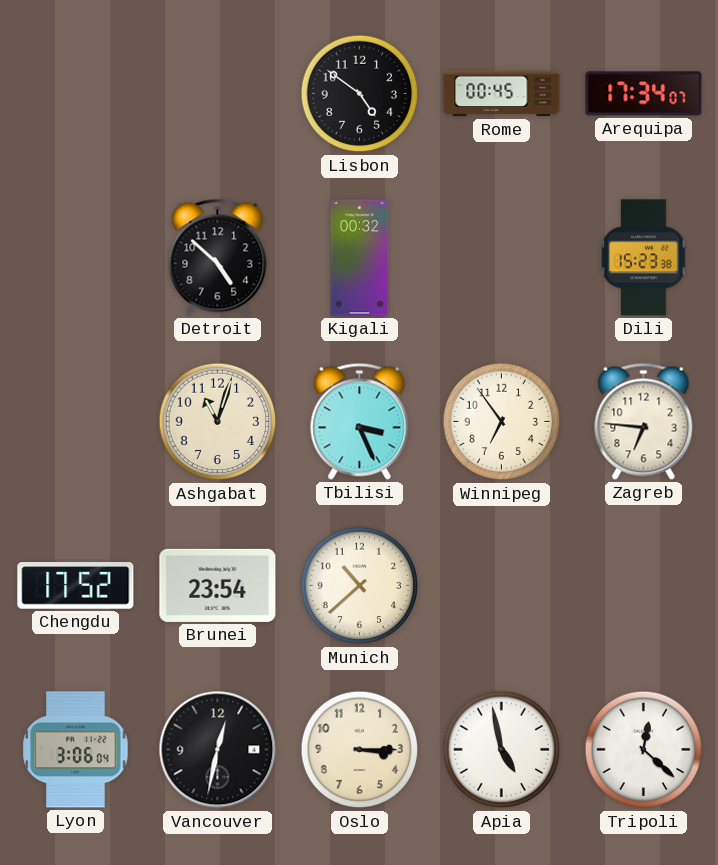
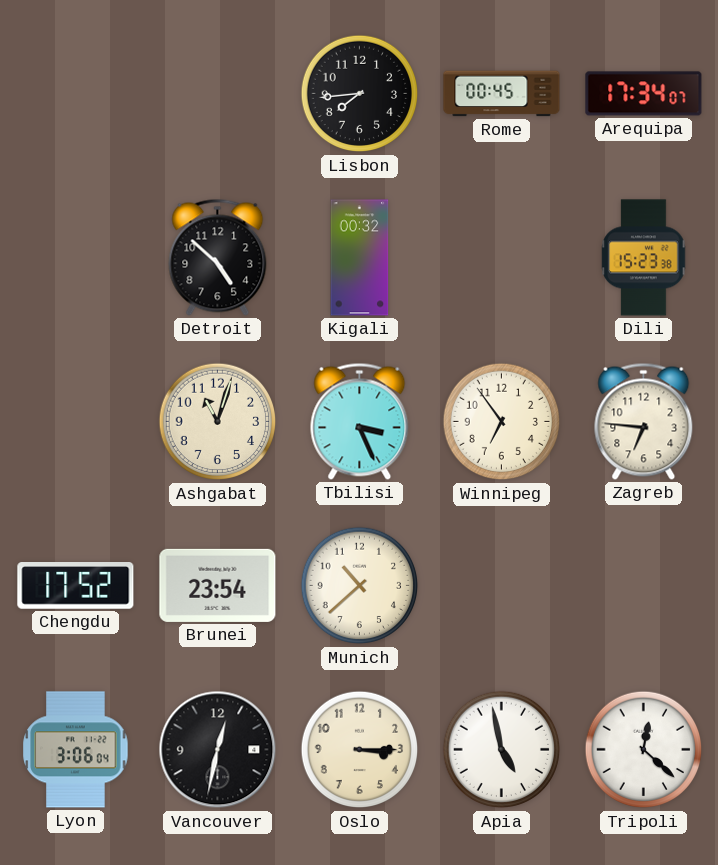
Lisbon: 4:51 -> 7:44 (360, 94)
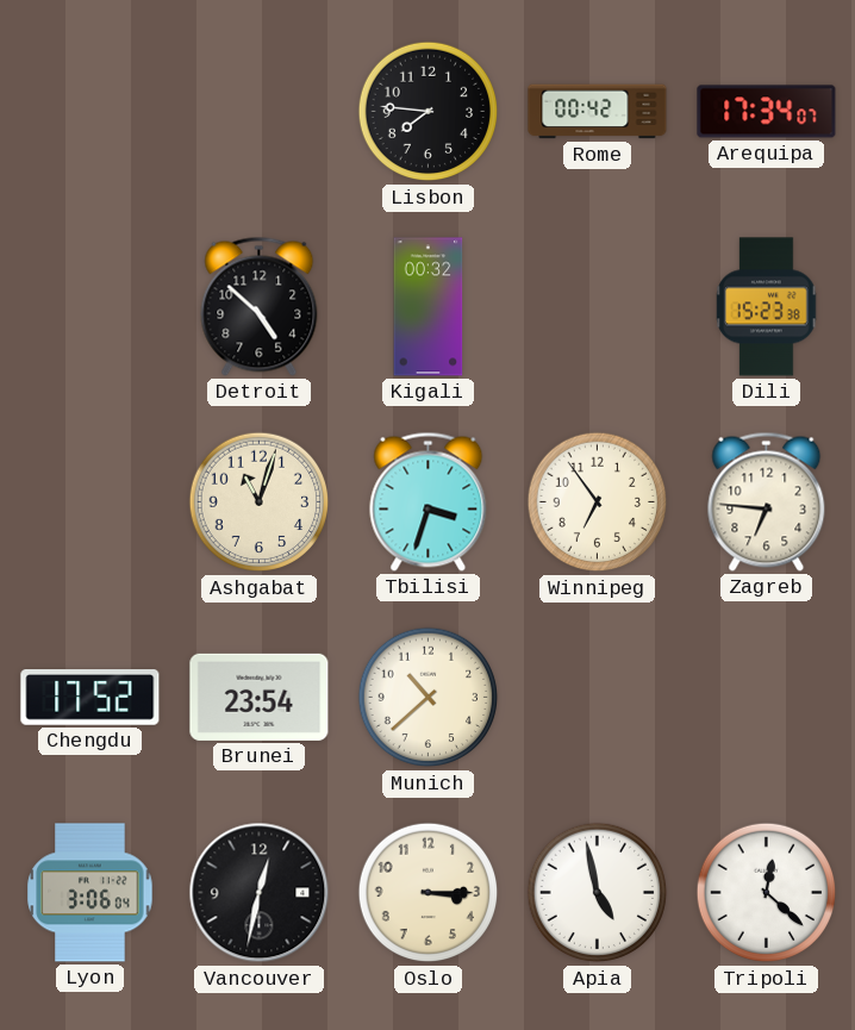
Lisbon: 7:44 -> 7:46 (429, 112)
Rome: 00:45 -> 00:42 (598, 112)
Tbilisi: 3:26 -> 3:33 (429, 501)
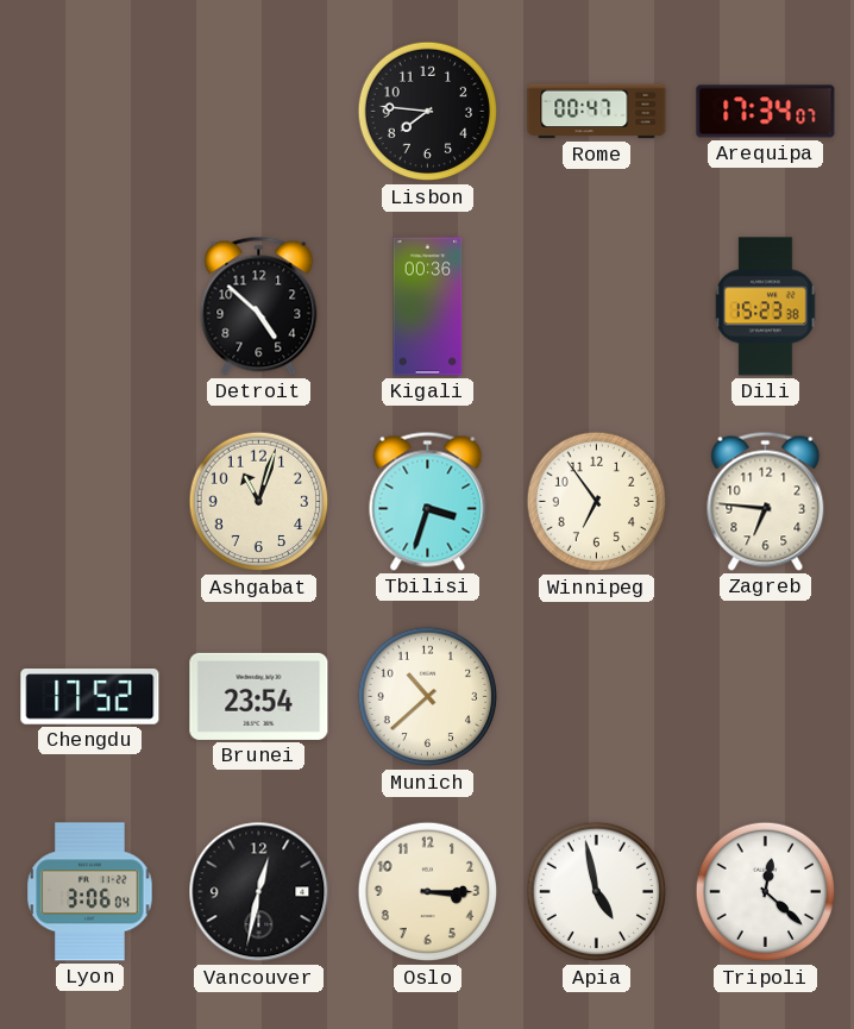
Rome: 00:42 -> 00:47 (597, 112)
Kigali: 00:32 -> 00:36 (428, 307)
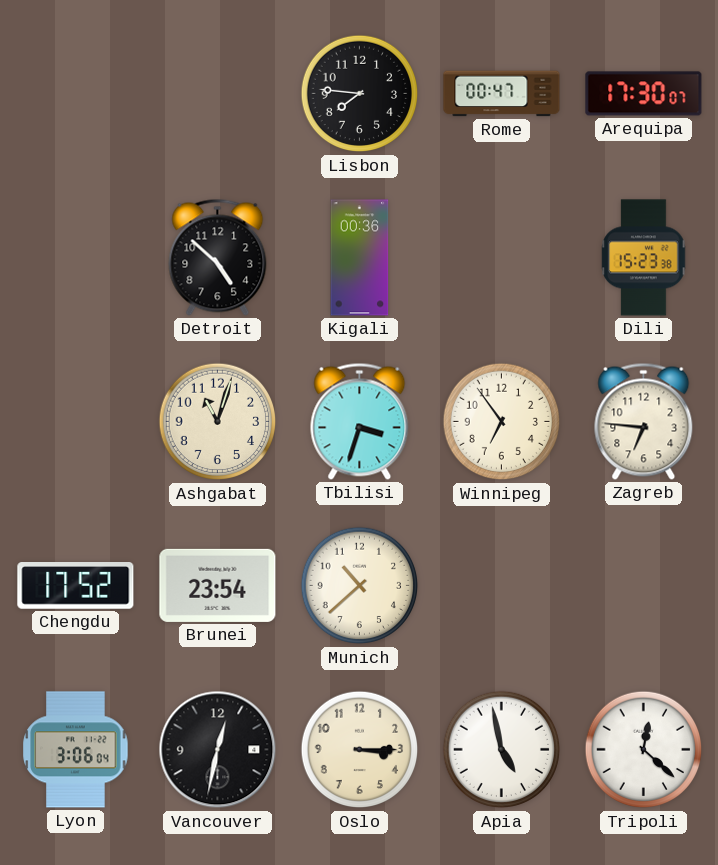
Arequipa: 17:34 -> 17:30 (644, 94)
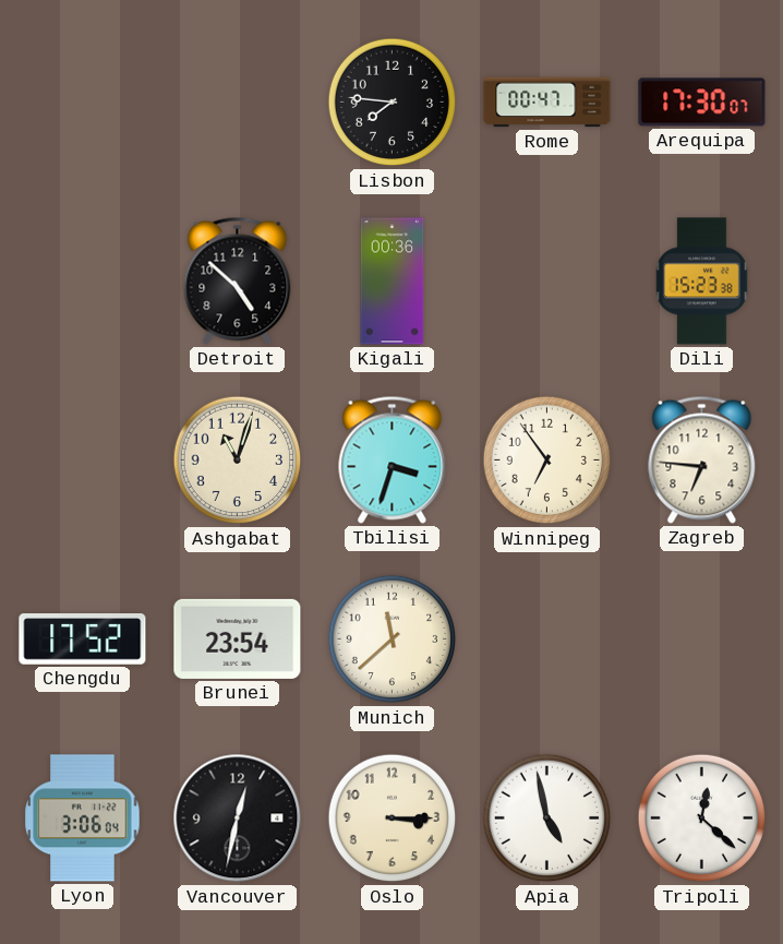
Munich: 10:38 -> 11:38 (393, 640)
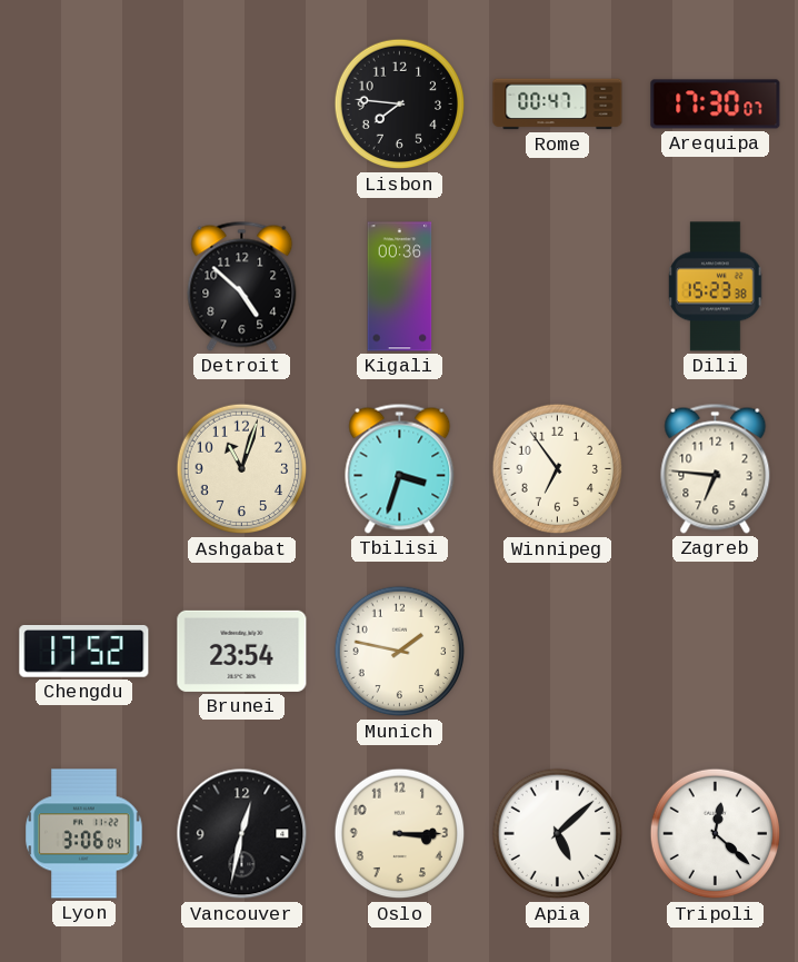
Munich: 11:38 -> 1:47 (400, 652)
Apia: 4:58 -> 5:08 (558, 834)
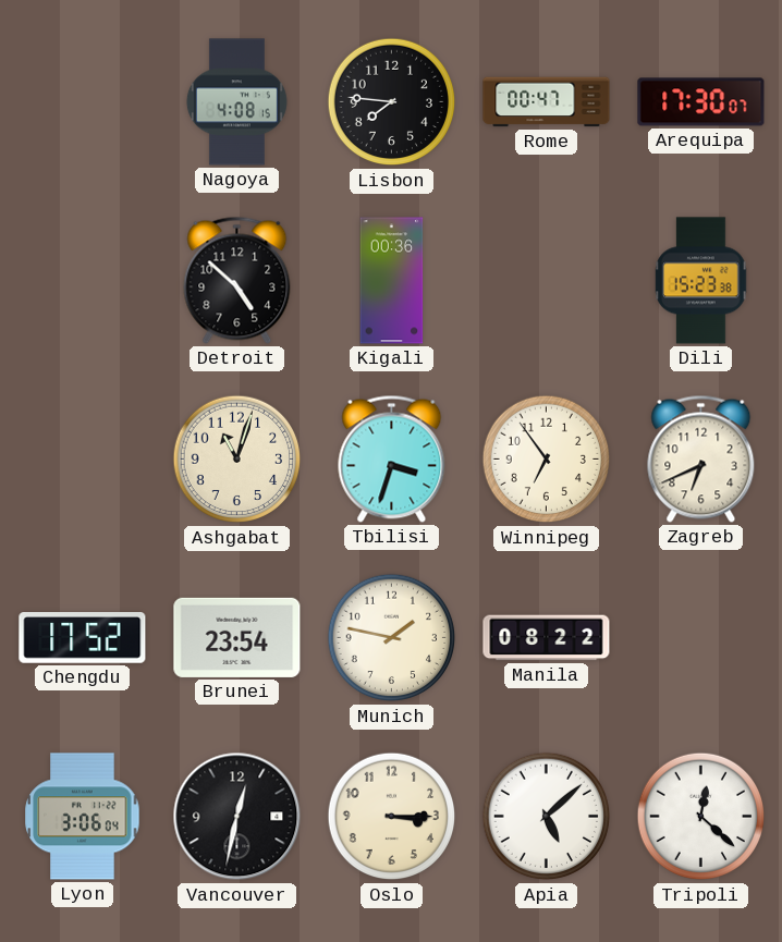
Nagoya: none -> 4:08 (236, 102)
Zagreb: 6:46 -> 6:41 (701, 458)
Manila: none -> 08:22 (547, 638)
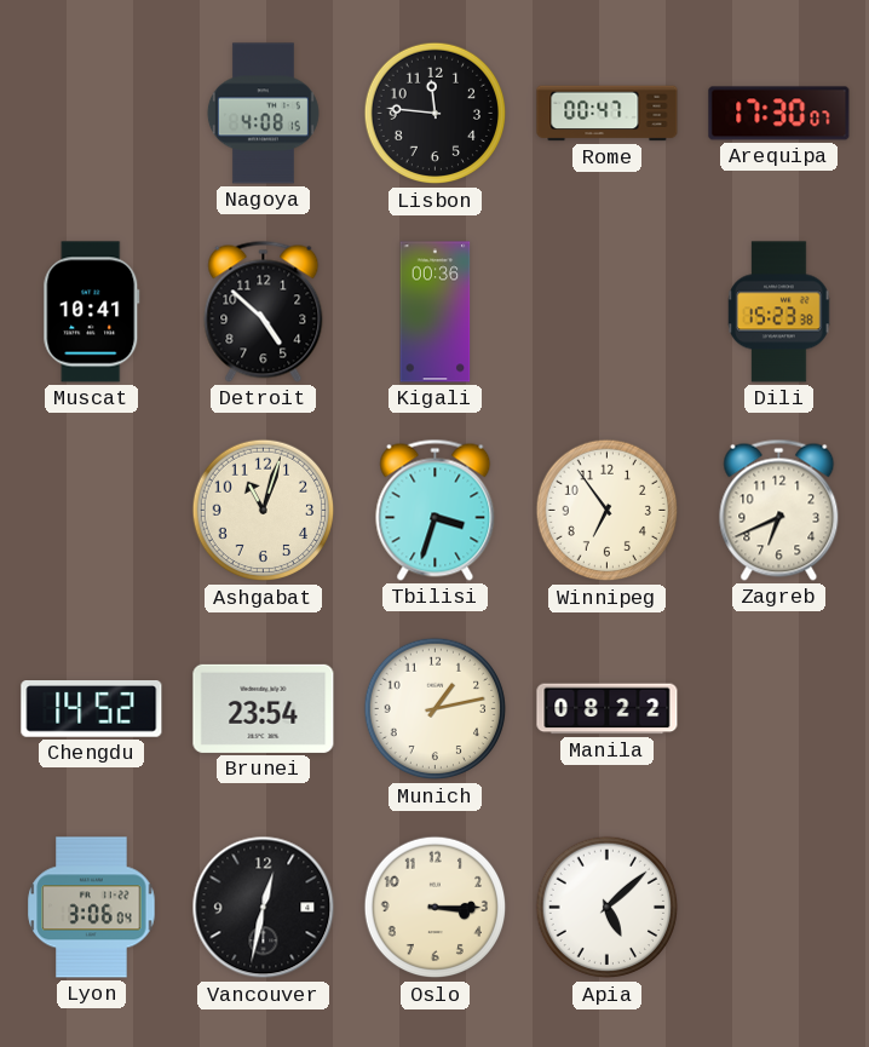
Lisbon: 7:46 -> 11:46 (436, 114)
Muscat: none -> 10:41 (92, 312)
Chengdu: 17:52 -> 14:52 (92, 709)
Munich: 1:47 -> 1:13 (436, 709)
Tripoli: 12:22 -> none (701, 817)
